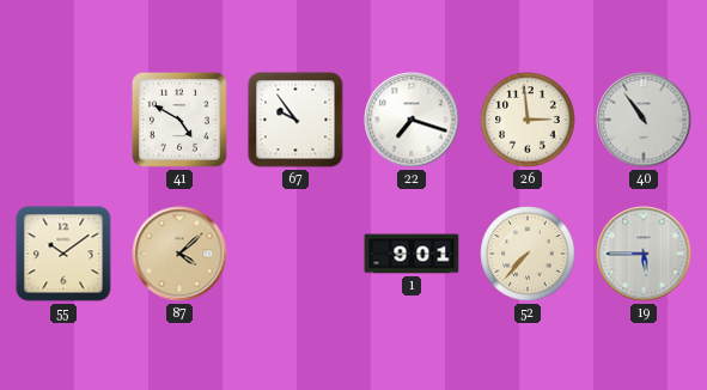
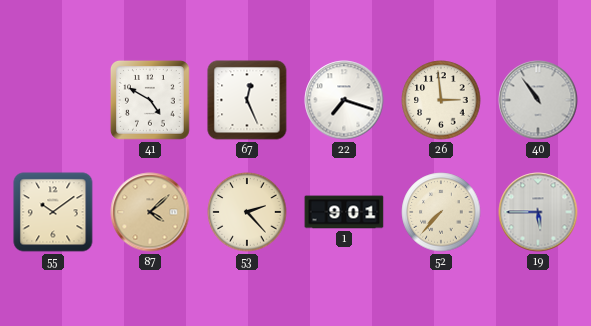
67: 9:54 -> 12:26 (247, 100)
53: none -> 2:23 (247, 212)
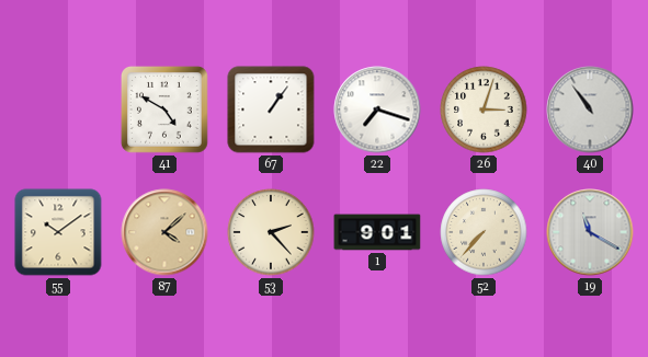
67: 12:26 -> 1:06 (271, 110)
26: 2:59 -> 3:03 (484, 110)
19: 5:45 -> 11:20 (590, 232)
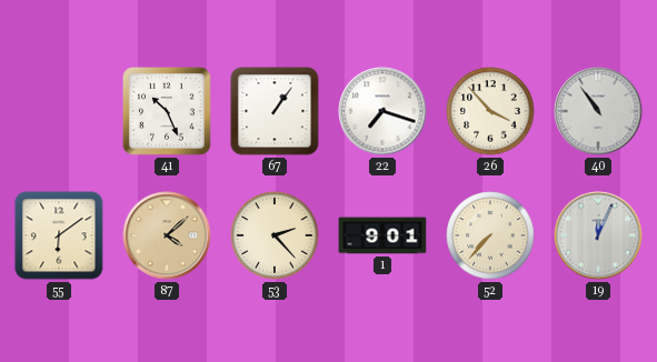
41: 4:50 -> 10:26 (167, 111)
26: 3:03 -> 3:53 (490, 111)
55: 10:09 -> 6:09 (59, 235)
19: 11:20 -> 12:04 (598, 235)
